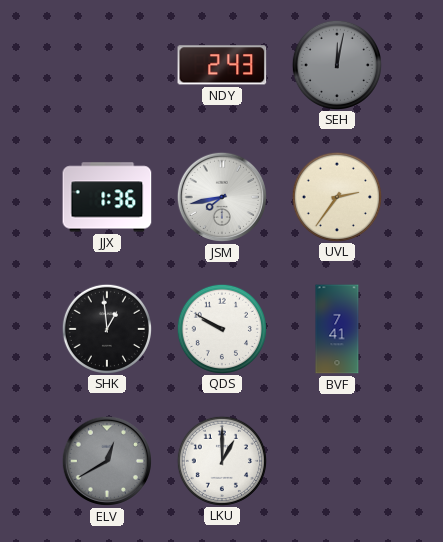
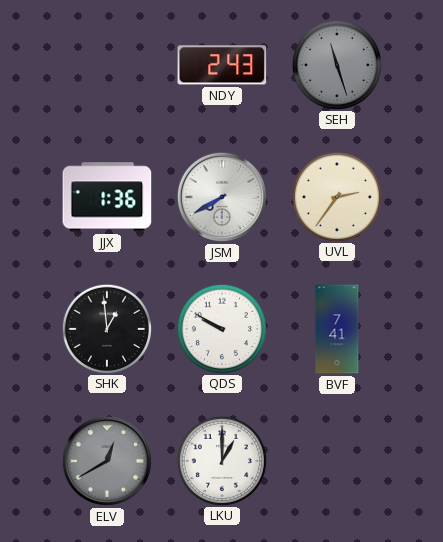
SEH: 12:02 -> 11:27 (336, 64)
JSM: 7:43 -> 7:40 (222, 197)
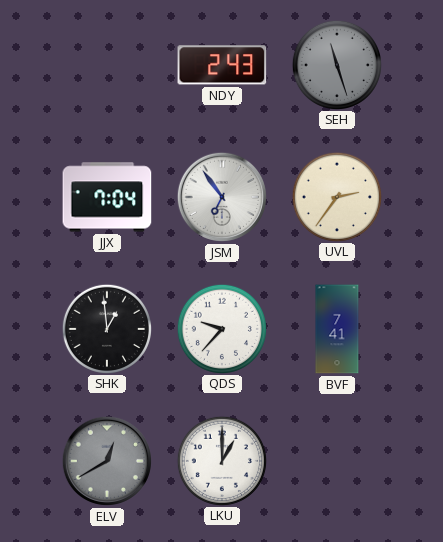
JJX: 1:36 -> 7:04 (107, 197)
JSM: 7:40 -> 6:54 (222, 197)
QDS: 9:50 -> 9:37 (221, 328)
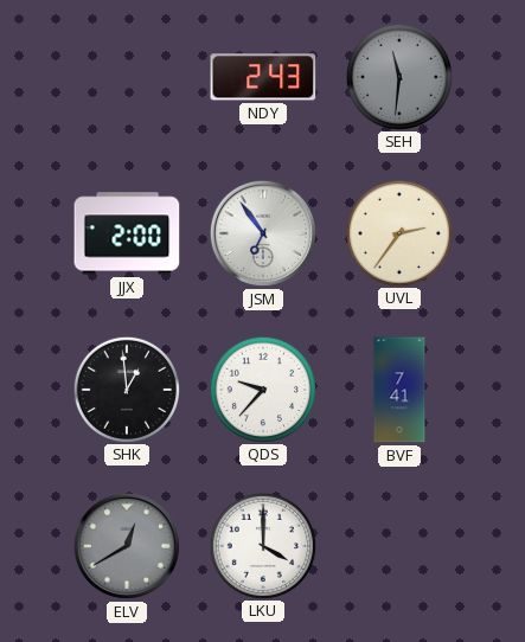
SEH: 11:27 -> 11:31 (398, 76)
JJX: 7:04 -> 2:00 (127, 233)
LKU: 1:00 -> 4:00 (262, 545)
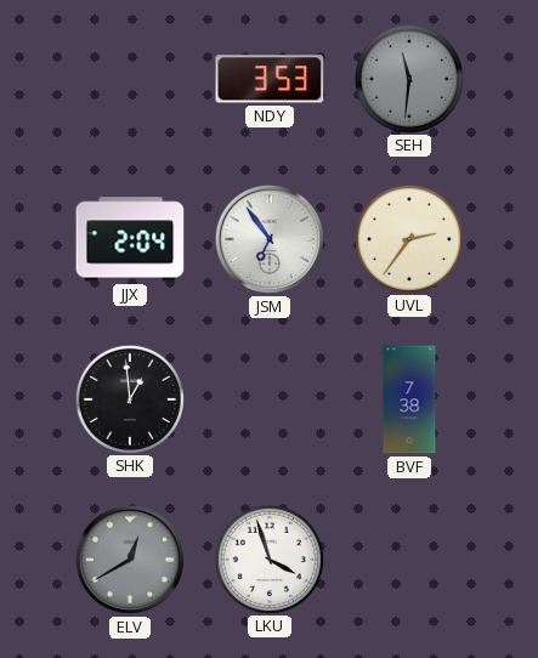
NDY: 2:43 -> 3:53 (270, 79)
JJX: 2:00 -> 2:04 (130, 239)
QDS: 9:37 -> none (262, 389)
BVF: 7:41 -> 7:38 (409, 399)
LKU: 4:00 -> 3:57 (268, 558)
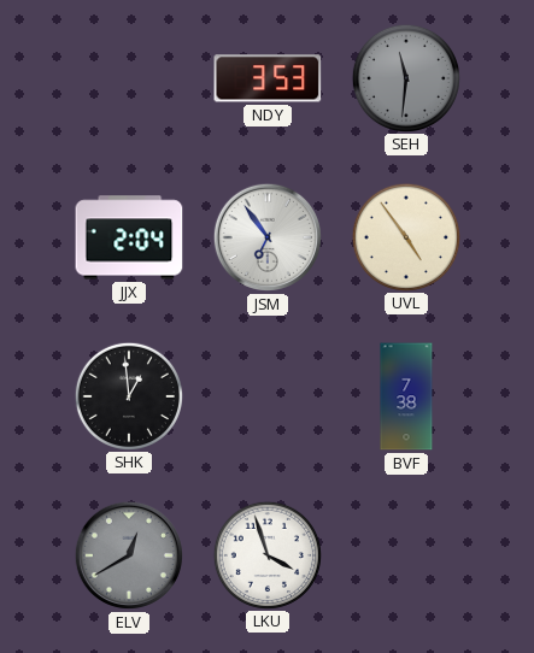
UVL: 2:36 -> 4:54 (405, 236)
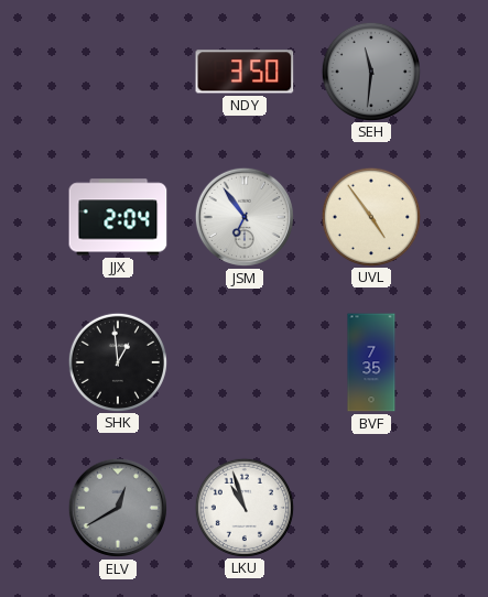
NDY: 3:53 -> 3:50 (245, 72)
BVF: 7:38 -> 7:35 (371, 362)
LKU: 3:57 -> 10:57 (243, 507)
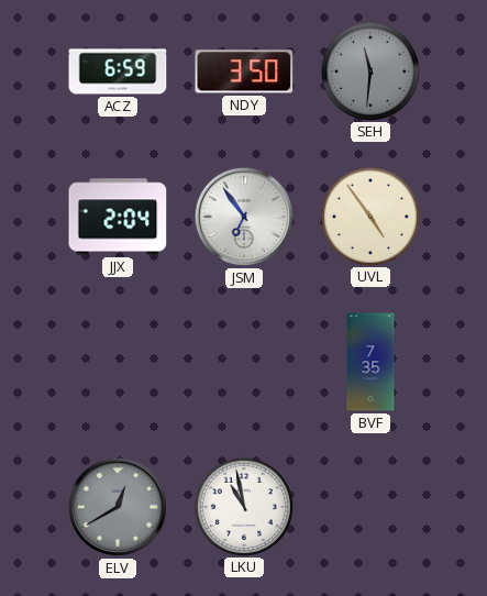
ACZ: none -> 6:59 (118, 71)
SHK: 12:59 -> none (117, 361)
LKU: 10:57 -> 10:58 (243, 506)
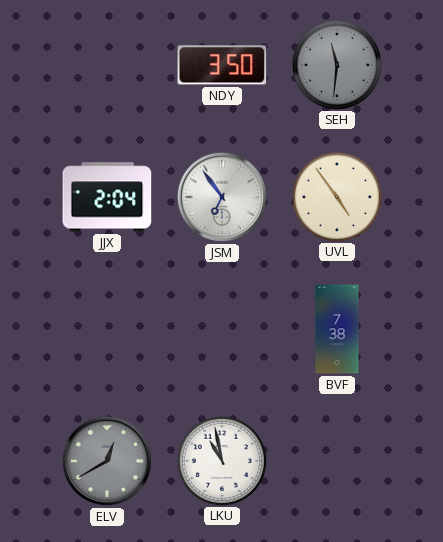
ACZ: 6:59 -> none (118, 71)
BVF: 7:35 -> 7:38 (337, 329)
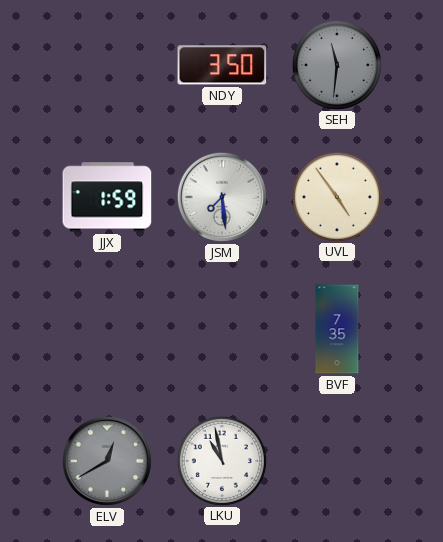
JJX: 2:04 -> 1:59 (107, 197)
JSM: 6:54 -> 7:29 (222, 197)
BVF: 7:38 -> 7:35 (337, 329)
